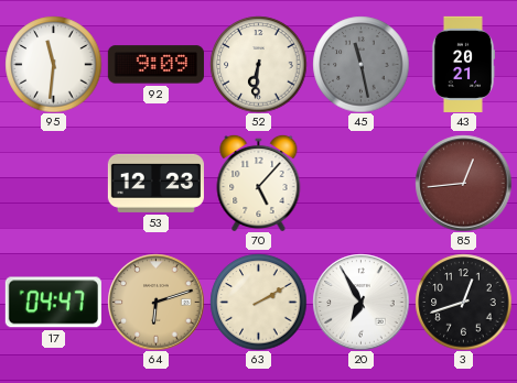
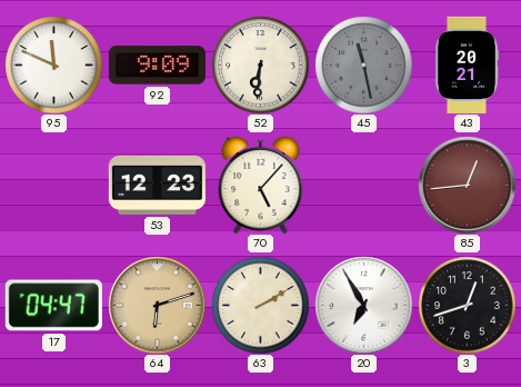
95: 11:31 -> 11:49 (53, 64)
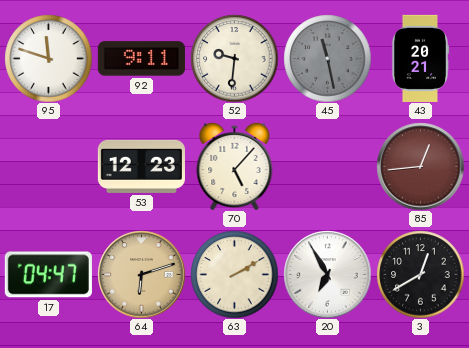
95: 11:49 -> 11:48 (48, 58)
92: 9:09 -> 9:11 (141, 59)
52: 6:31 -> 9:31 (234, 58)
3: 12:42 -> 12:40 (420, 274)
